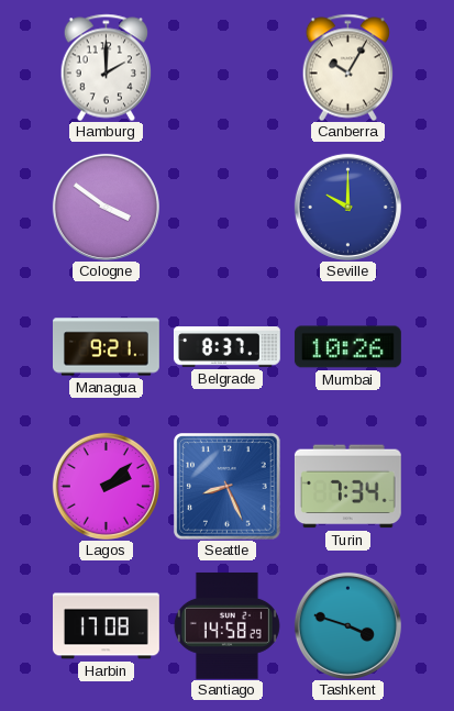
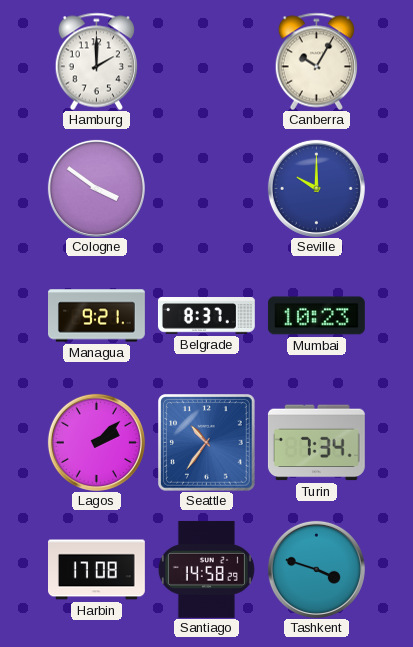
Mumbai: 10:26 -> 10:23 (316, 316)
Seattle: 8:26 -> 10:36 (206, 442)
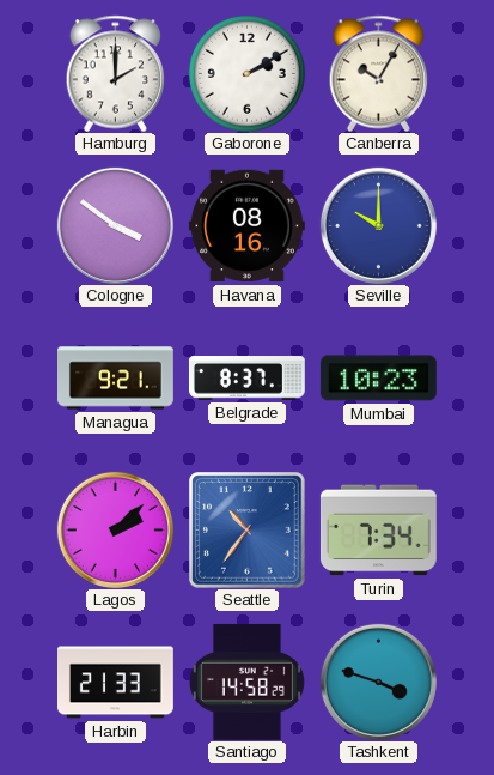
Gaborone: none -> 2:10 (246, 73)
Havana: none -> 08:16 (246, 226)
Harbin: 17:08 -> 21:33 (116, 683)
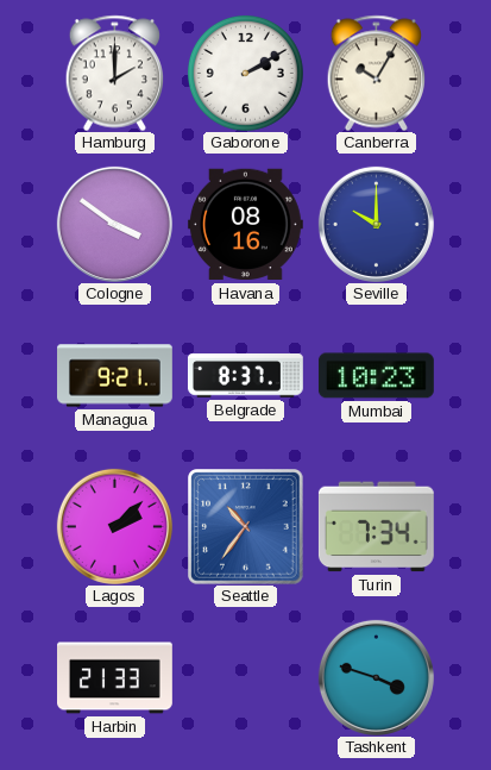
Santiago: 14:58 -> none (246, 682)
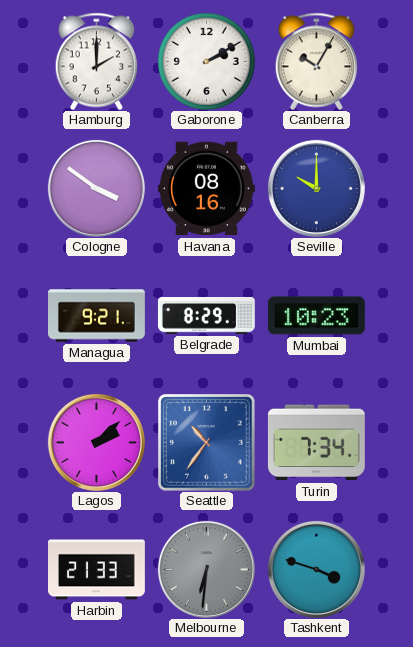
Belgrade: 8:37 -> 8:29 (206, 316)
Melbourne: none -> 6:31 (206, 569)
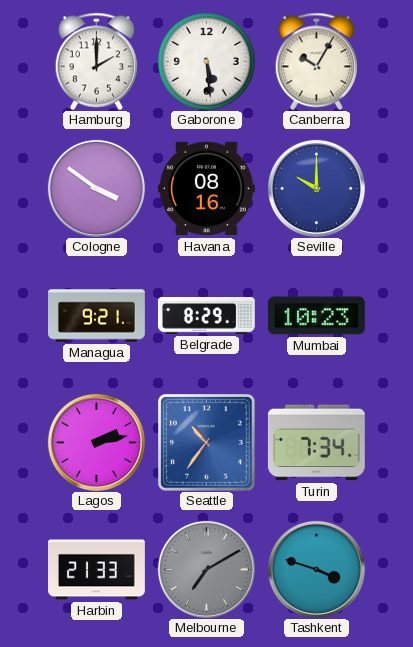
Gaborone: 2:10 -> 5:29 (206, 61)
Lagos: 2:08 -> 2:13 (96, 442)
Melbourne: 6:31 -> 7:10 (206, 569)
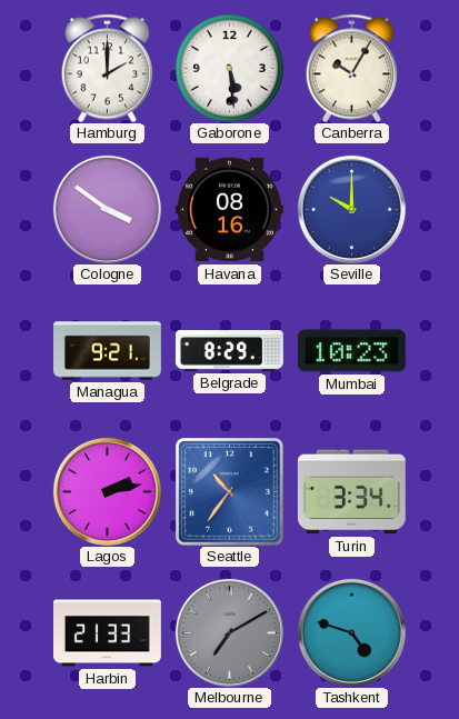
Turin: 7:34 -> 3:34 (351, 492)
Tashkent: 3:48 -> 4:48 (351, 632)
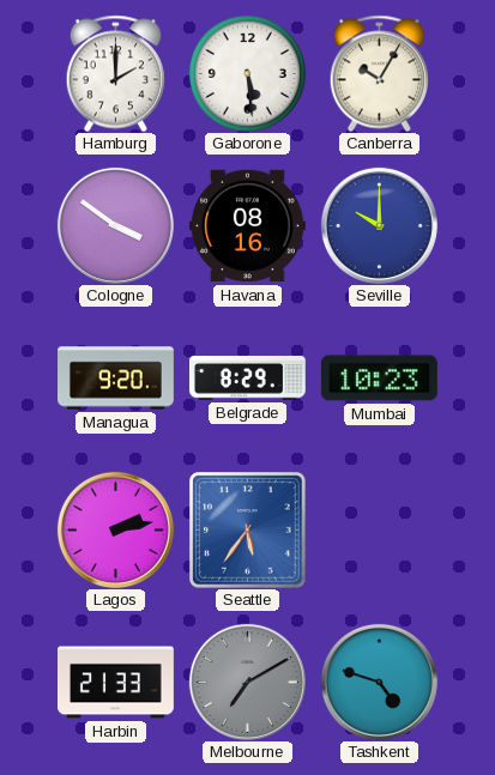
Managua: 9:21 -> 9:20 (116, 379)
Seattle: 10:36 -> 5:36 (247, 529)
Turin: 3:34 -> none (351, 492)
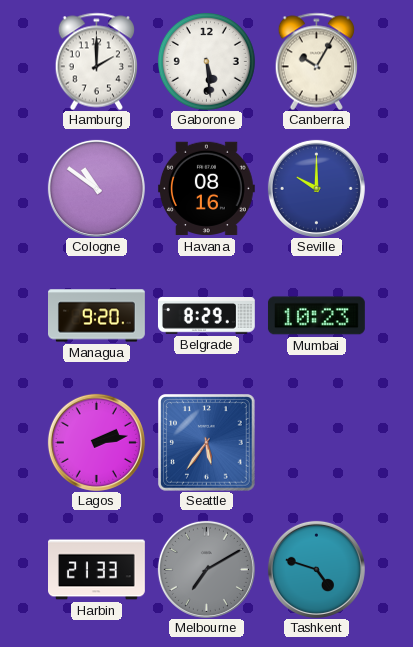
Cologne: 3:51 -> 10:51 (96, 188)
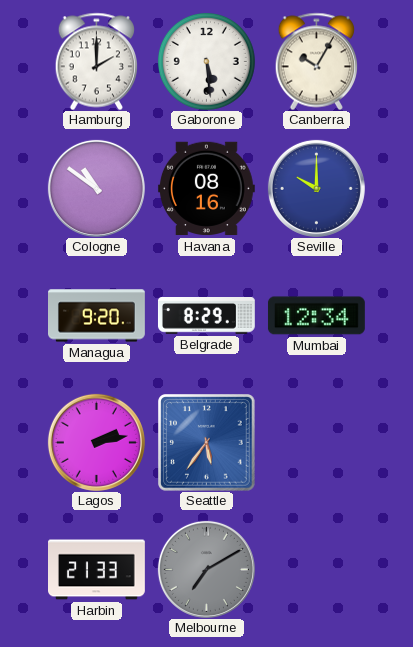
Mumbai: 10:23 -> 12:34 (316, 316)
Tashkent: 4:48 -> none (316, 569)
